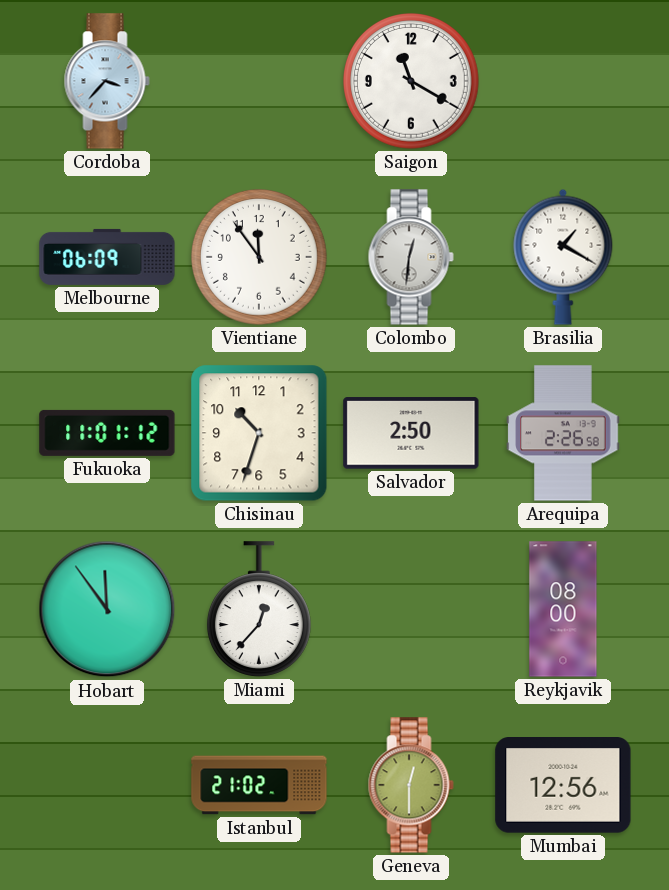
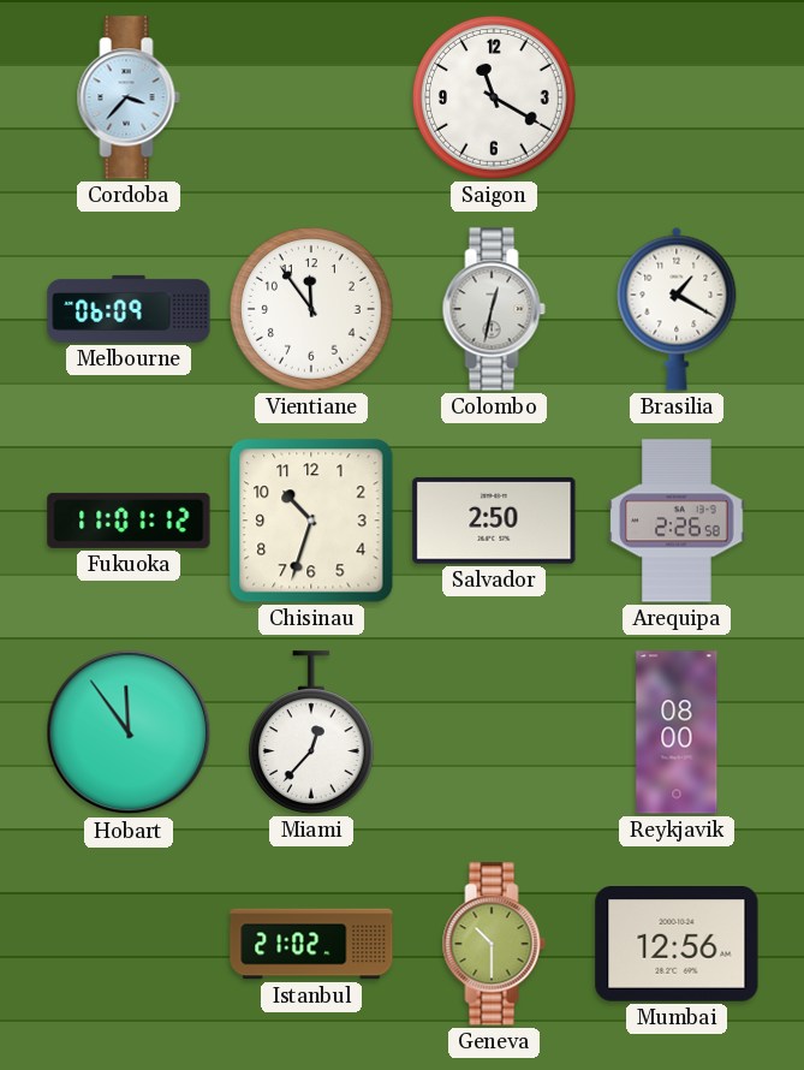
Colombo: 12:31 -> 12:32 (494, 309)
Geneva: 12:30 -> 10:30 (494, 944)
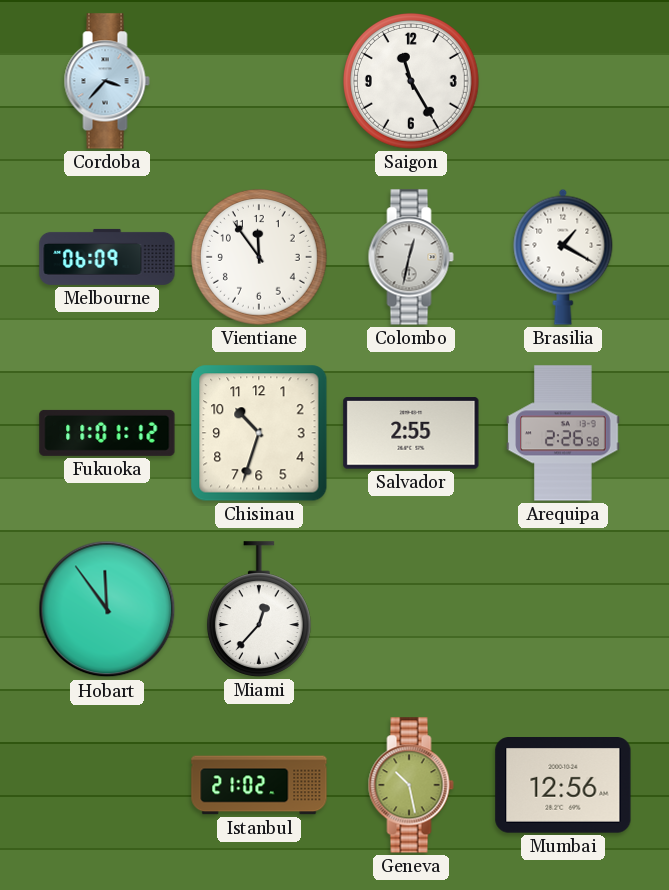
Saigon: 11:20 -> 11:25 (412, 82)
Salvador: 2:50 -> 2:55 (411, 433)
Reykjavik: 08:00 -> none (677, 732)
Geneva: 10:30 -> 10:28 (411, 785)
